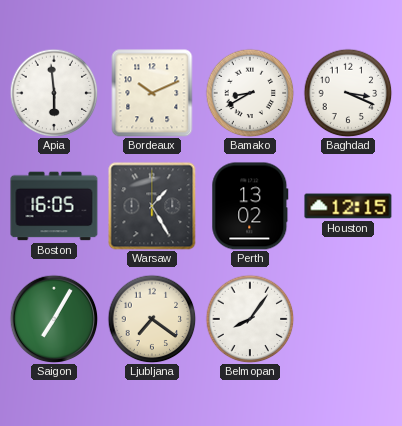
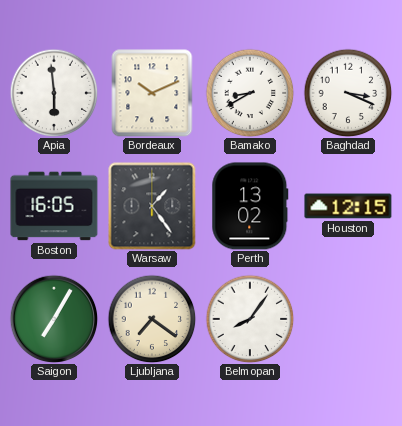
Warsaw: 1:25 -> 1:24 (152, 206)
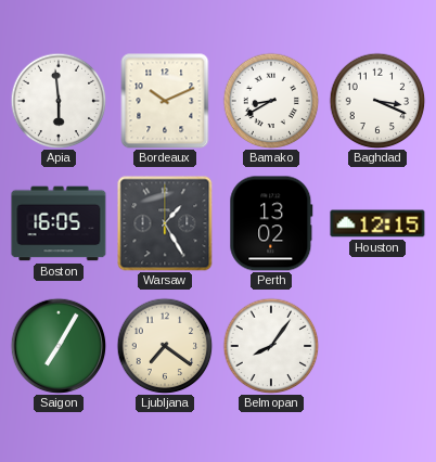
Warsaw: 1:24 -> 1:25 (165, 223)
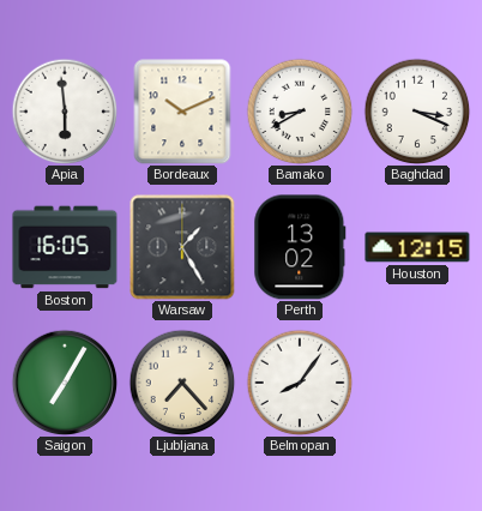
Ljubljana: 7:21 -> 7:23 (182, 383)
